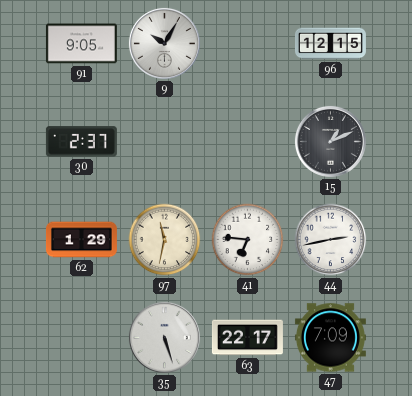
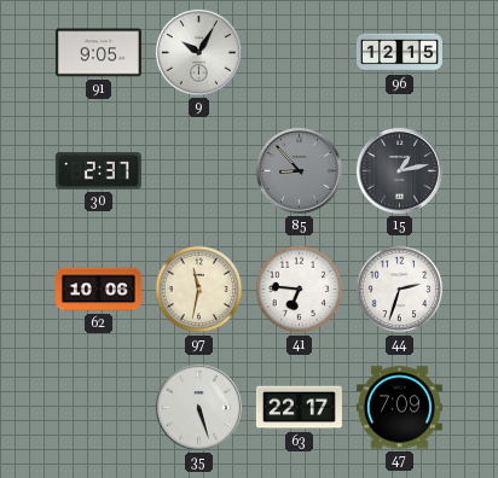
85: none -> 8:53 (299, 170)
15: 1:11 -> 1:13 (399, 170)
62: 1:29 -> 10:06 (98, 290)
44: 2:43 -> 2:33 (400, 290)
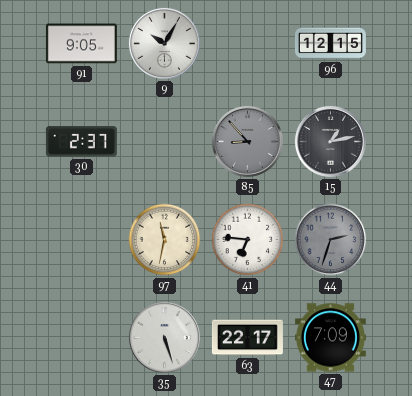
62: 10:06 -> none (98, 290)
44 dial: white -> grey (331, 240)
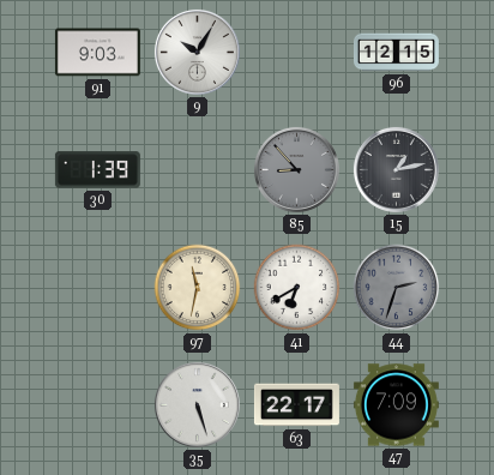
91: 9:05 -> 9:03 (97, 53)
30: 2:37 -> 1:39 (97, 170)
41: 6:46 -> 6:40 (297, 288)
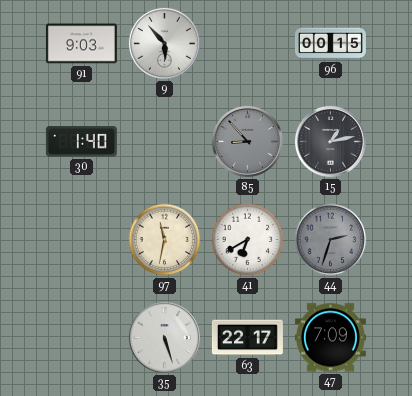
9: 10:05 -> 5:53 (164, 43)
96: 12:15 -> 00:15 (330, 44)
30: 1:39 -> 1:40 (81, 142)
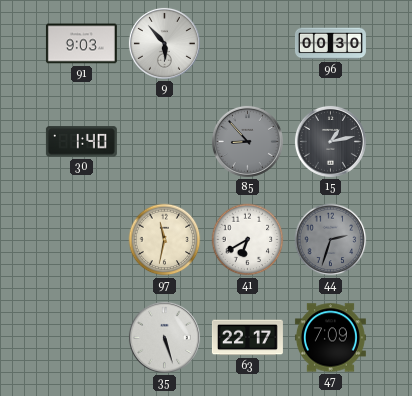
96: 00:15 -> 00:30 (330, 44)
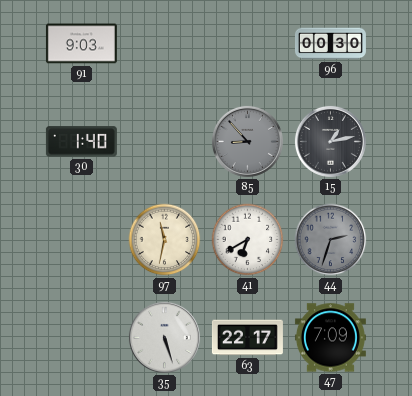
9: 5:53 -> none (164, 43)
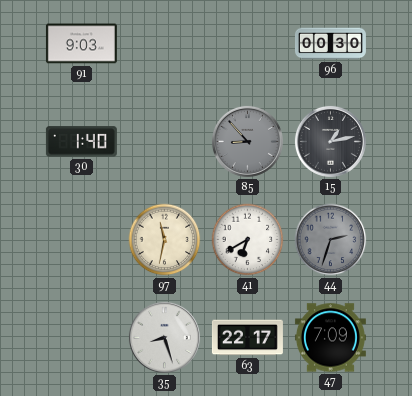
35: 5:27 -> 8:27 (164, 337)
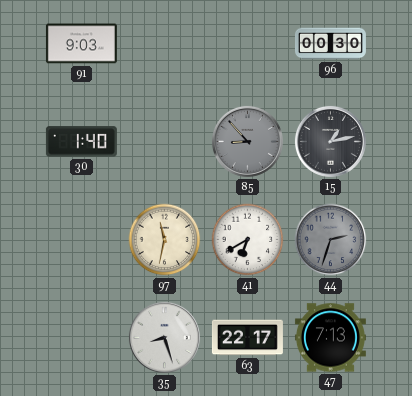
47: 7:09 -> 7:13 (330, 338)
